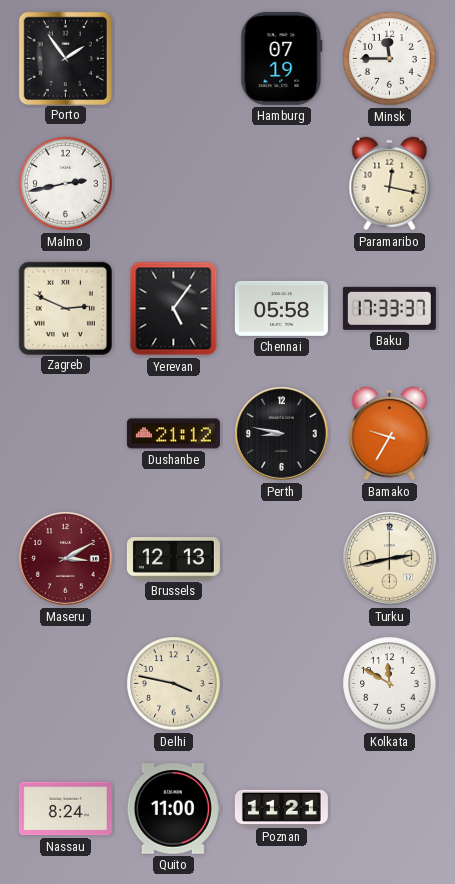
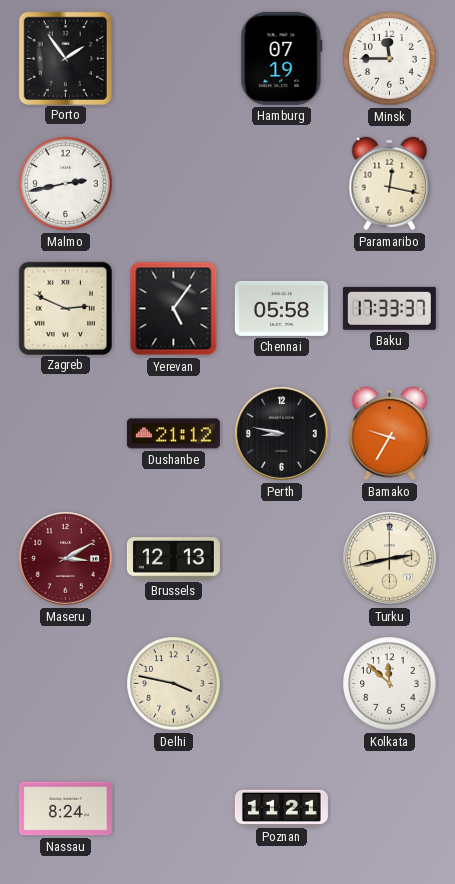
Kolkata: 11:50 -> 11:52 (390, 684)
Quito: 11:00 -> none (173, 809)
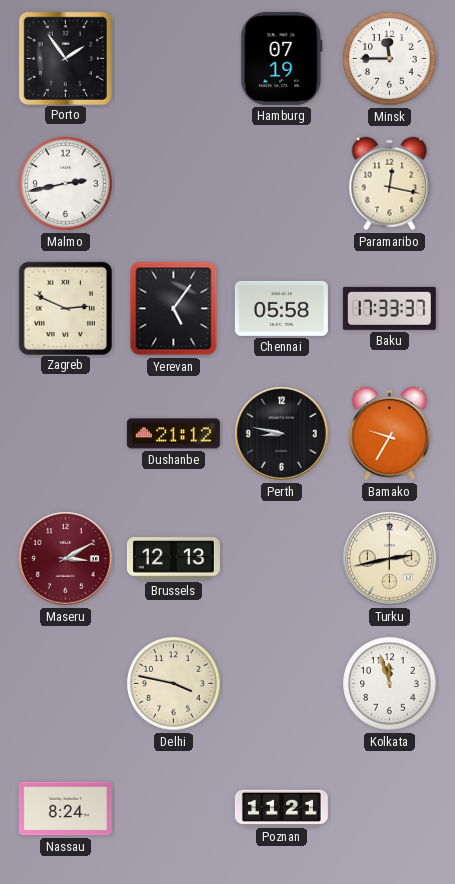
Kolkata: 11:52 -> 11:57 (390, 684)
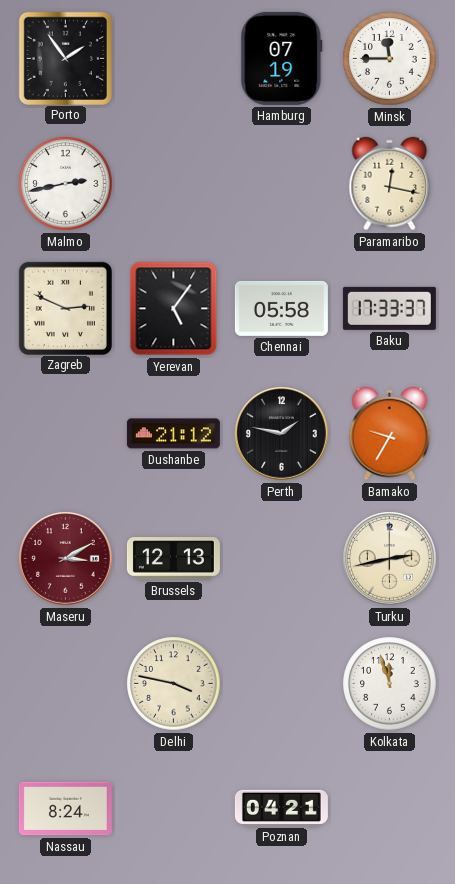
Perth: 8:47 -> 1:47 (282, 434)
Poznan: 11:21 -> 04:21 (281, 808)
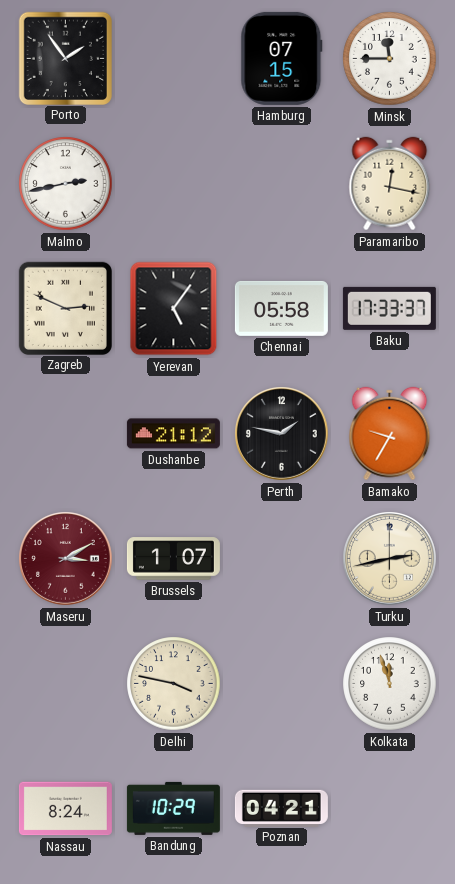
Hamburg: 07:19 -> 07:15 (282, 58)
Brussels: 12:13 -> 1:07 (173, 559)
Bandung: none -> 10:29 (173, 808)
